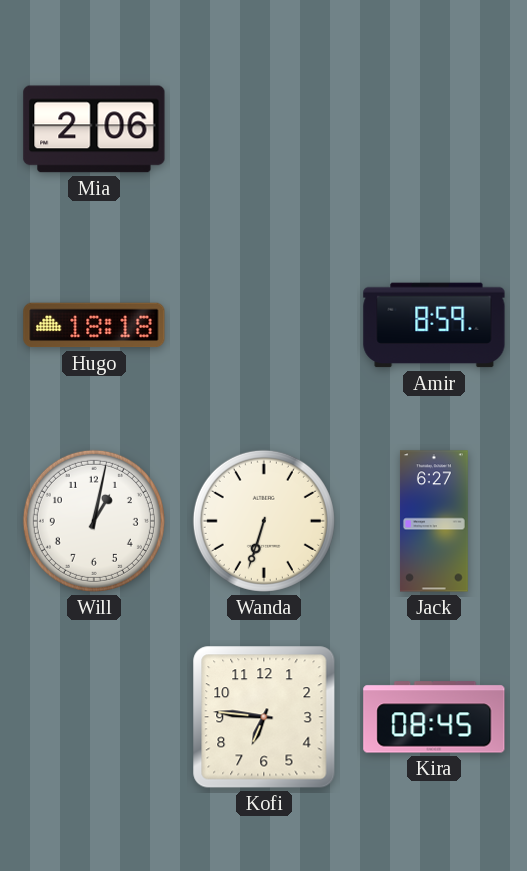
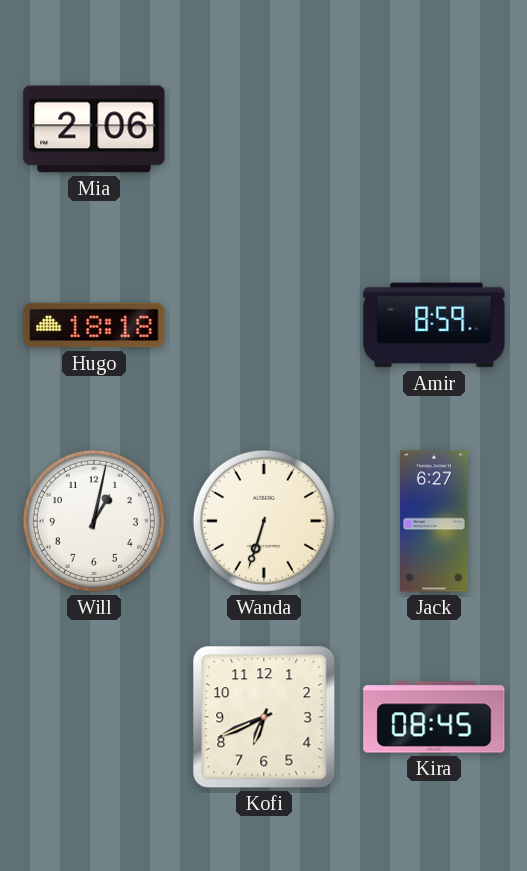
Kofi: 6:46 -> 6:41 (264, 717)
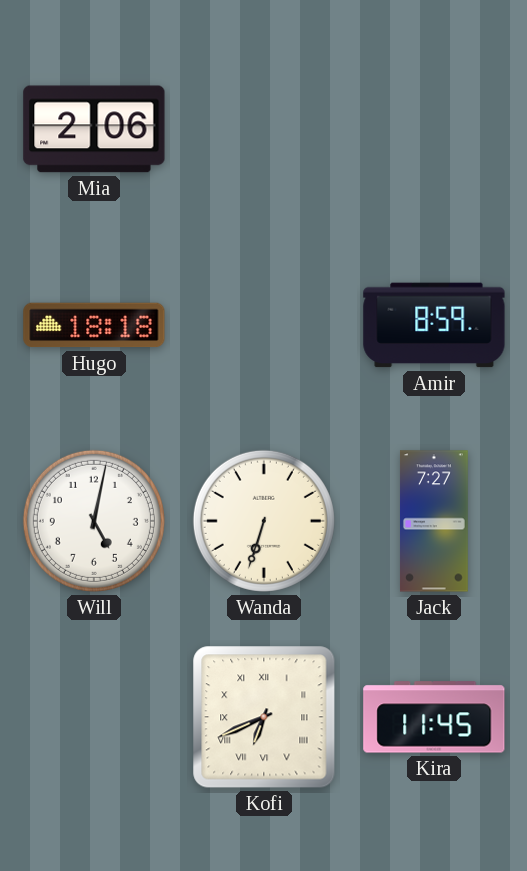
Will: 1:02 -> 5:02 (94, 521)
Jack: 6:27 -> 7:27 (434, 521)
Kofi numerals: Arabic -> Roman (264, 717)
Kira: 08:45 -> 11:45 (434, 717)
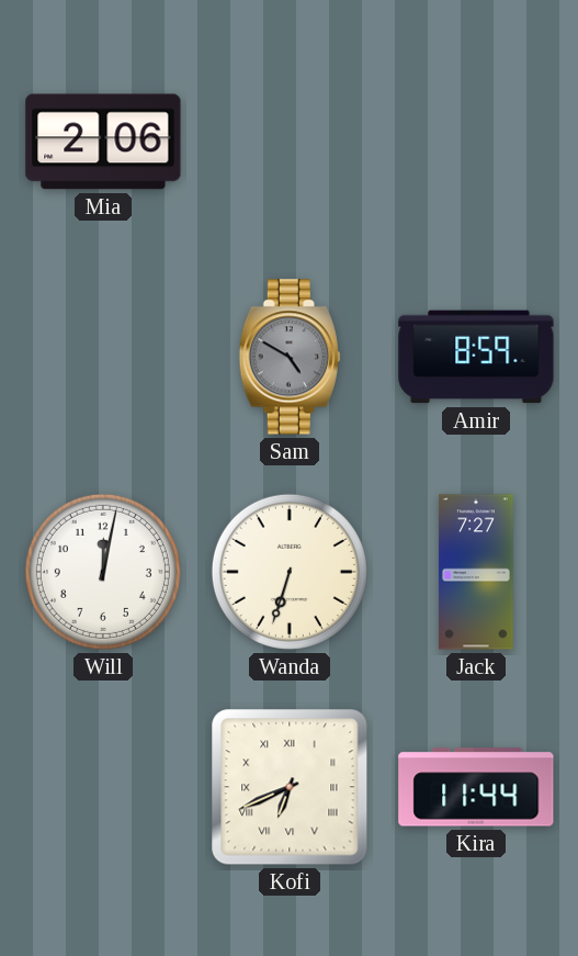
Hugo: 18:18 -> none (94, 325)
Sam: none -> 4:50 (290, 357)
Will: 5:02 -> 12:02 (103, 572)
Kira: 11:45 -> 11:44 (476, 787)
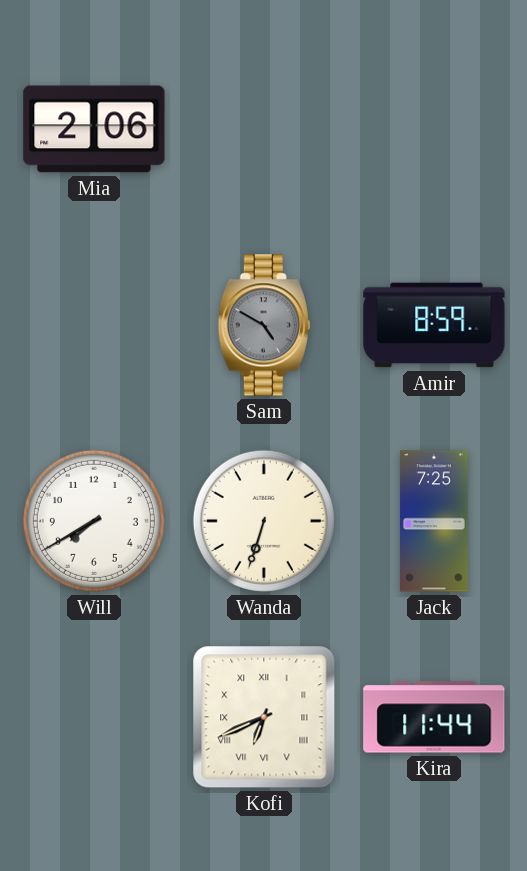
Will: 12:02 -> 7:40 (94, 521)
Jack: 7:27 -> 7:25 (434, 521)
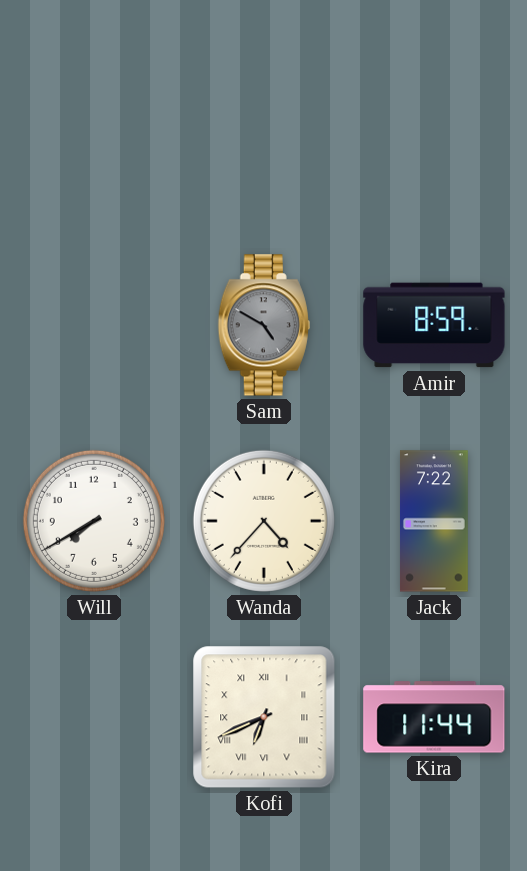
Mia: 2:06 -> none (94, 129)
Wanda: 6:33 -> 4:37 (264, 521)
Jack: 7:25 -> 7:22 (434, 521)
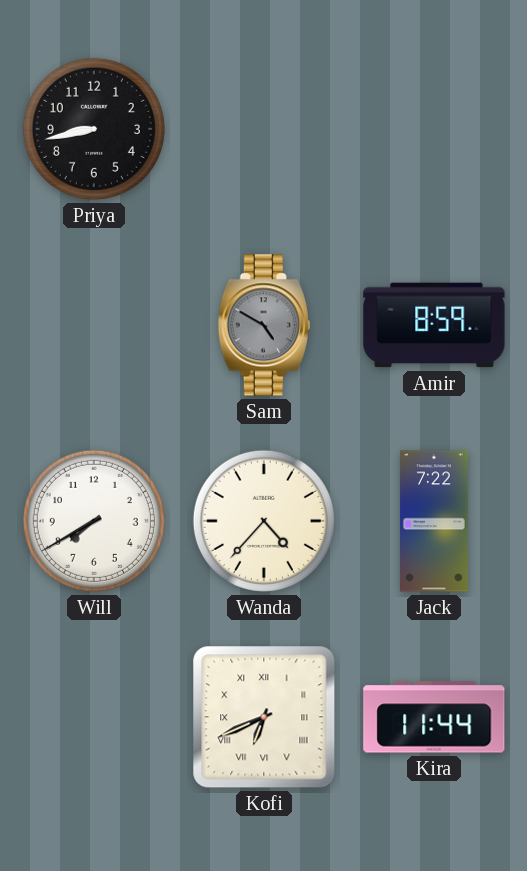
Priya: none -> 8:43 (94, 129)
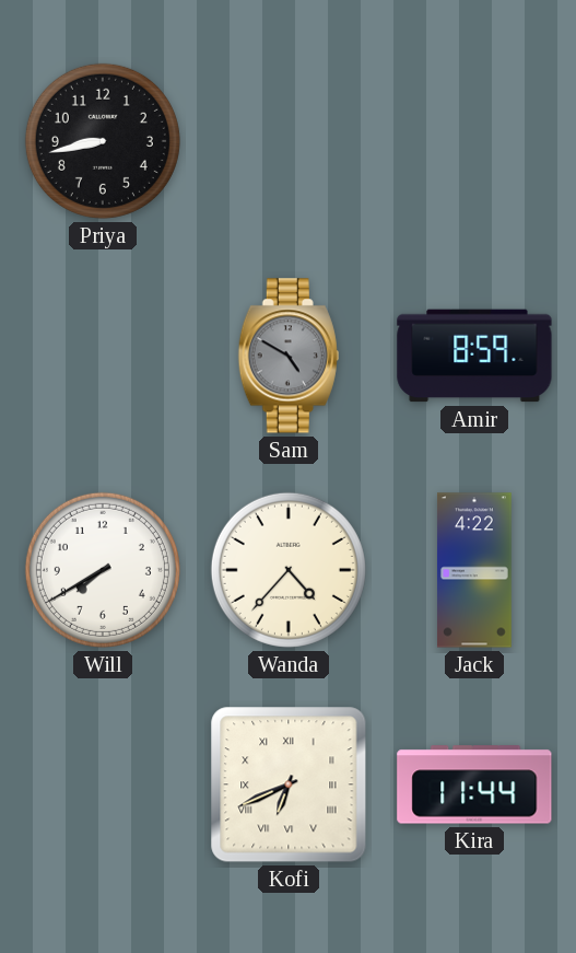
Jack: 7:22 -> 4:22 (474, 570)
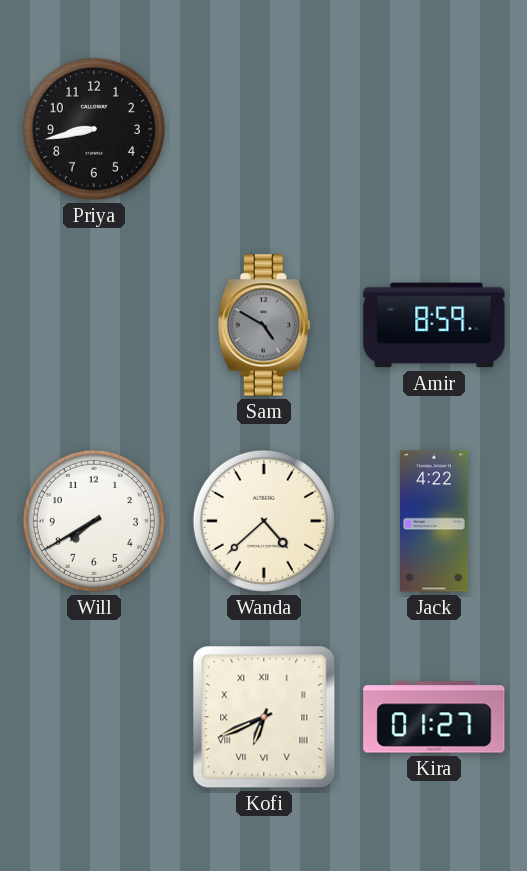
Wanda: 4:37 -> 4:38 (264, 521)
Kira: 11:44 -> 01:27 (434, 717)
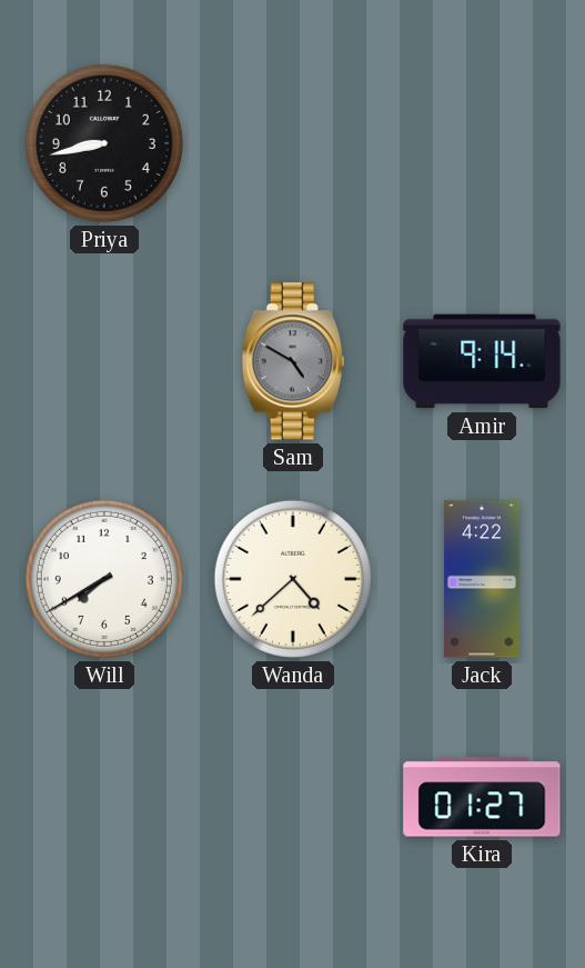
Amir: 8:59 -> 9:14 (482, 361)
Kofi: 6:41 -> none (264, 717)
